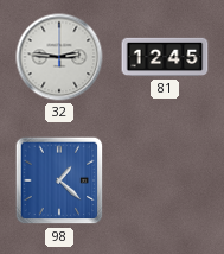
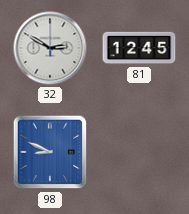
32: 2:46 -> 2:50 (50, 48)
98: 1:22 -> 8:49 (50, 152)
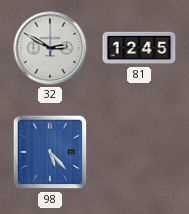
98: 8:49 -> 5:23 (50, 152)
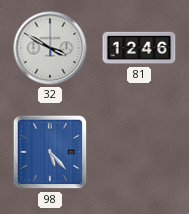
32: 2:50 -> 3:50 (50, 48)
81: 12:45 -> 12:46 (139, 48)
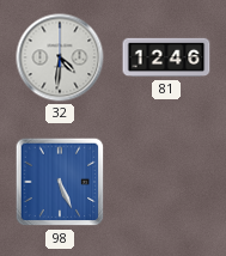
32: 3:50 -> 4:31 (60, 57)
98: 5:23 -> 5:26 (60, 182)
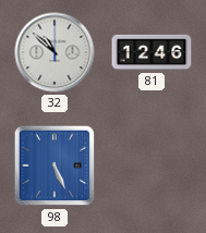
32: 4:31 -> 10:52 (54, 52)
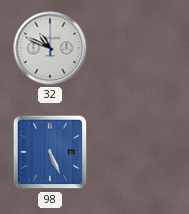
32: 10:52 -> 10:49 (50, 48)
81: 12:46 -> none (152, 52)
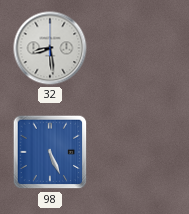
32: 10:49 -> 8:29 (50, 48)
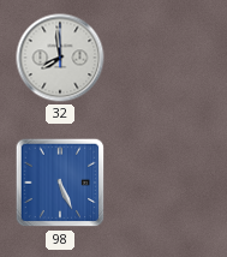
32: 8:29 -> 7:59 (60, 58)
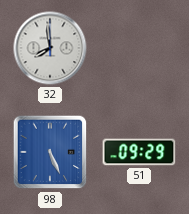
51: none -> 09:29 (139, 152)
